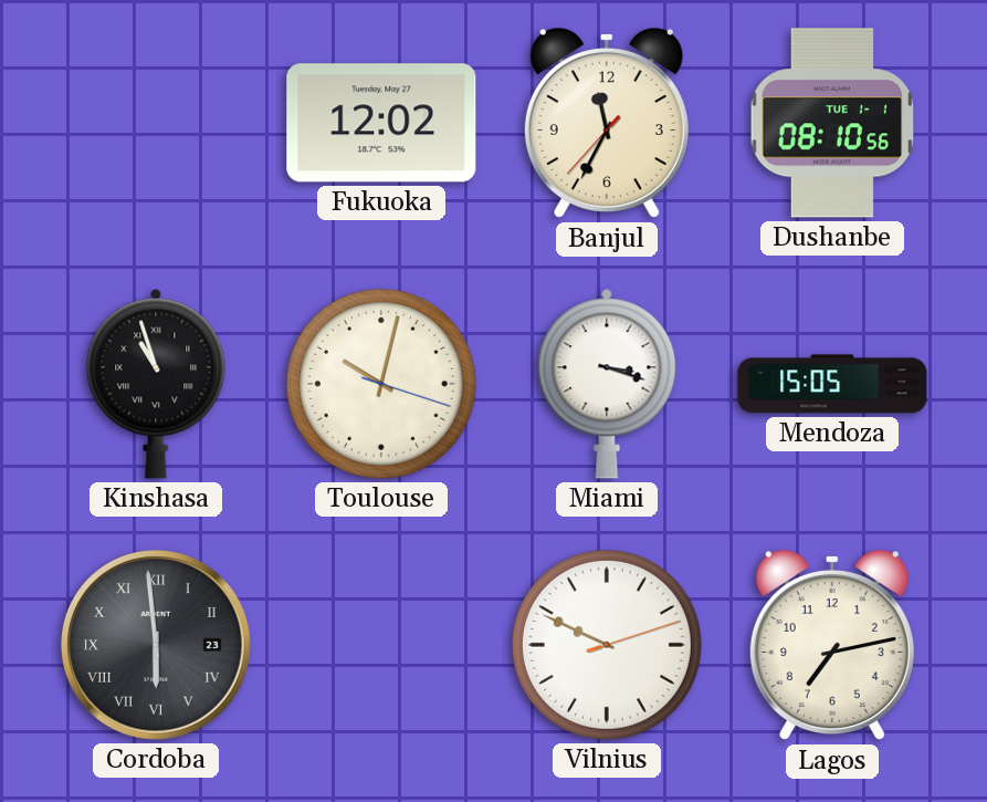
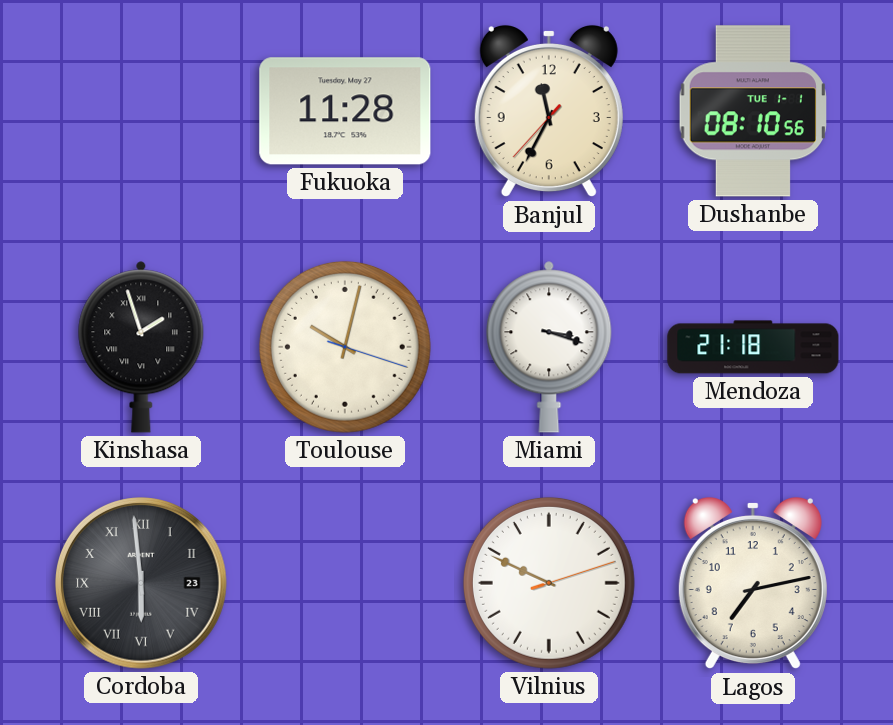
Fukuoka: 12:02 -> 11:28 (345, 111)
Kinshasa: 10:57 -> 1:57 (141, 347)
Mendoza: 15:05 -> 21:18 (753, 347)
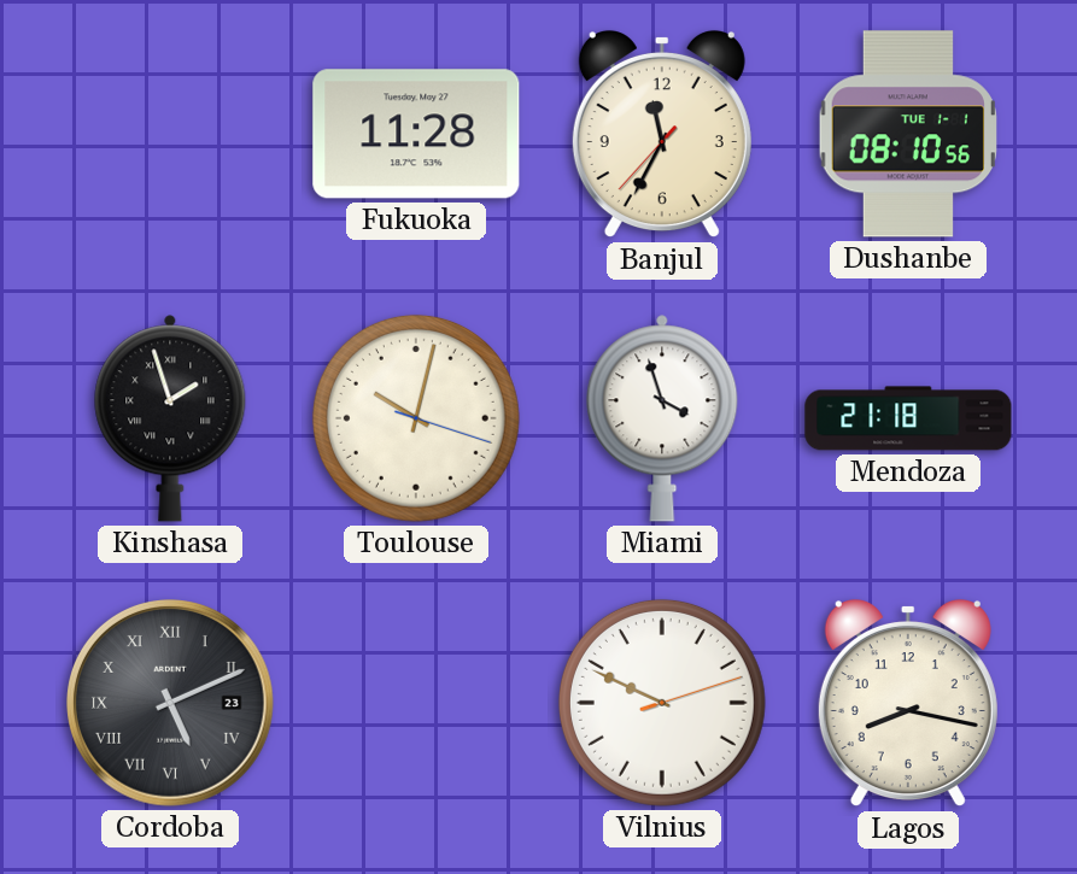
Miami: 3:18 -> 3:57 (662, 418)
Cordoba: 5:59 -> 5:11 (171, 704)
Lagos: 7:13 -> 8:17 (908, 703)
